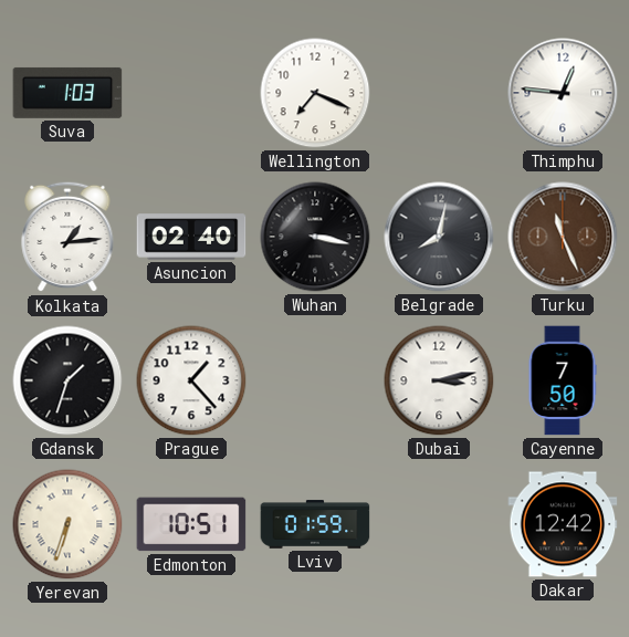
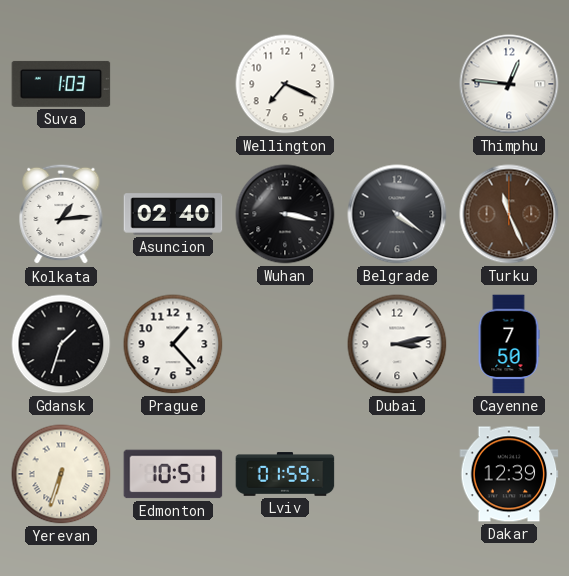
Belgrade: 8:02 -> 4:21 (397, 214)
Dakar: 12:42 -> 12:39 (509, 474)
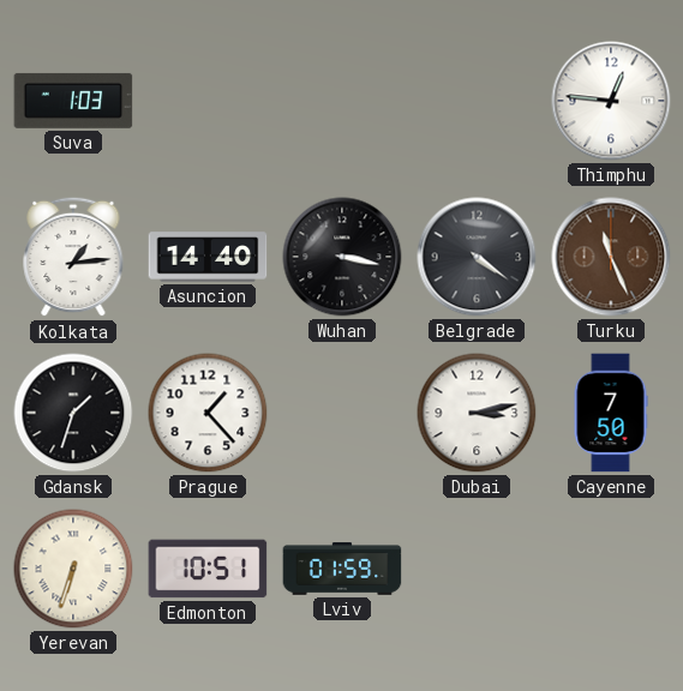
Wellington: 7:19 -> none (285, 84)
Asuncion: 02:40 -> 14:40 (208, 257)
Dakar: 12:39 -> none (509, 474)
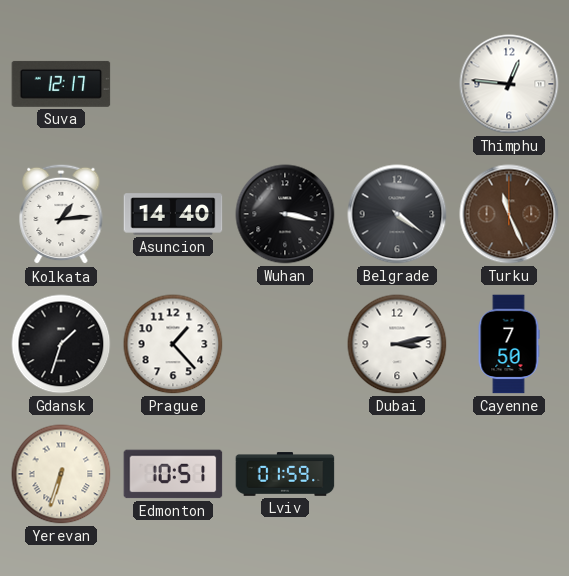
Suva: 1:03 -> 12:17 (61, 84)
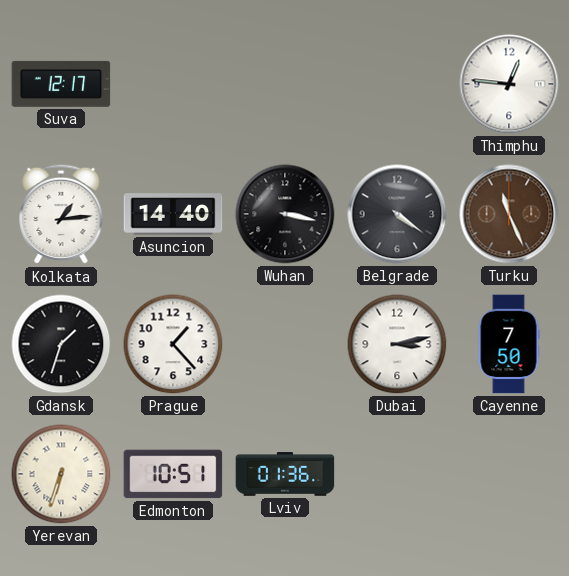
Lviv: 01:59 -> 01:36 (285, 474)
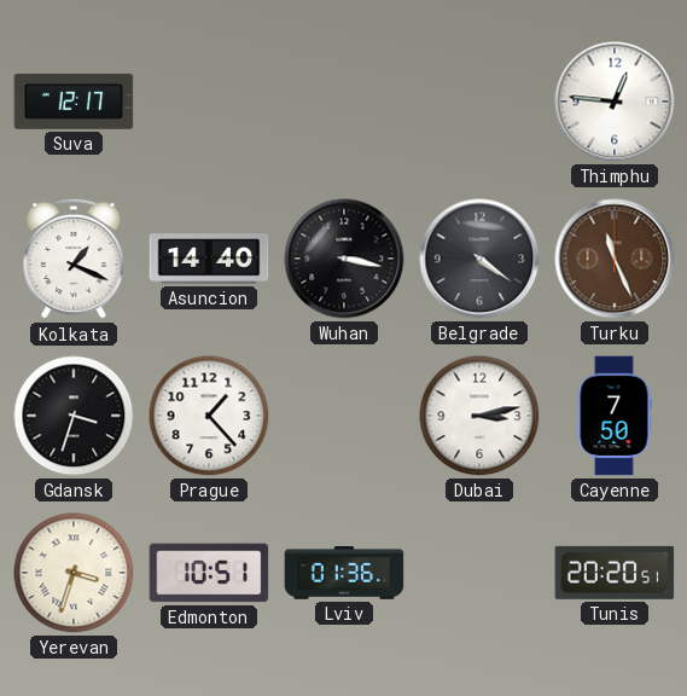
Kolkata: 1:14 -> 1:19 (74, 259)
Gdansk: 1:33 -> 3:33 (74, 416)
Yerevan: 6:33 -> 3:33 (74, 573)
Tunis: none -> 20:20 (615, 573)
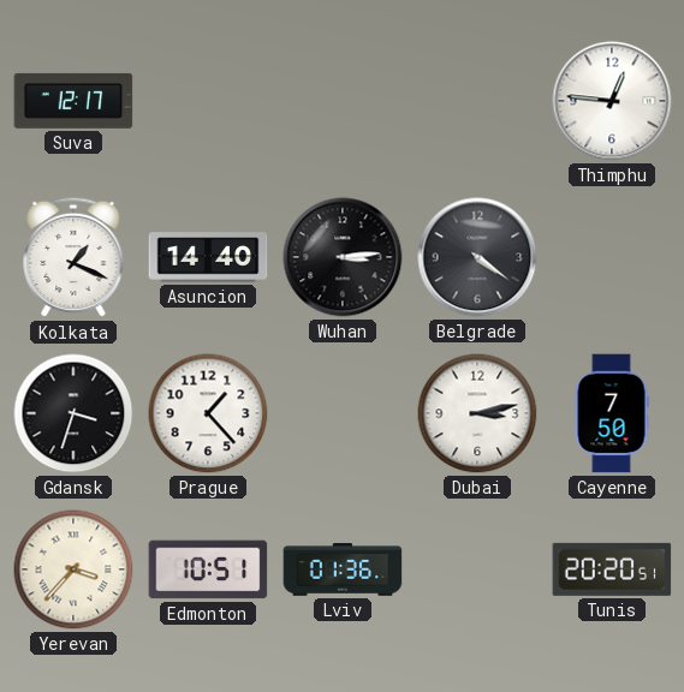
Wuhan: 3:17 -> 3:14 (343, 257)
Turku: 11:26 -> none (615, 259)
Yerevan: 3:33 -> 3:37 (73, 569)
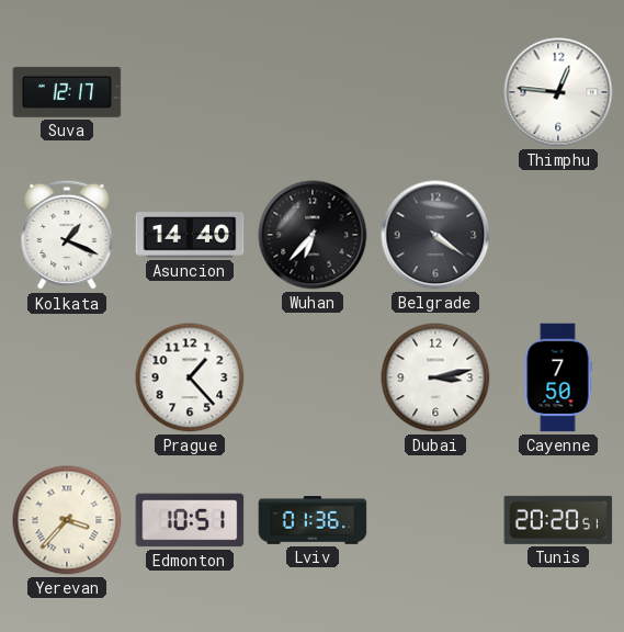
Wuhan: 3:14 -> 6:37 (313, 235)
Gdansk: 3:33 -> none (73, 413)
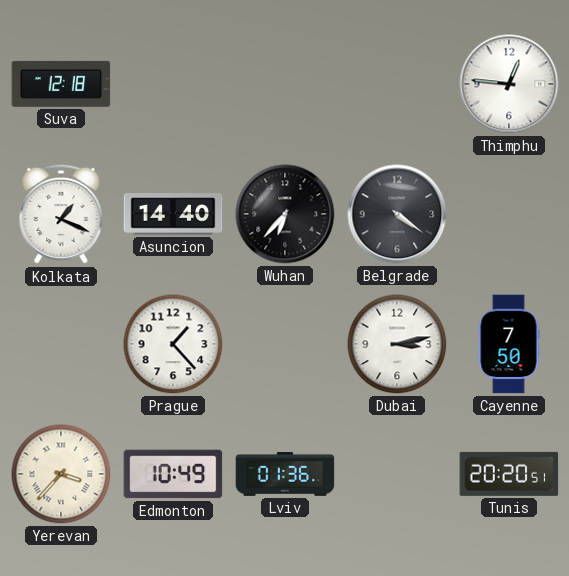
Suva: 12:17 -> 12:18 (61, 84)
Edmonton: 10:51 -> 10:49 (173, 474)
